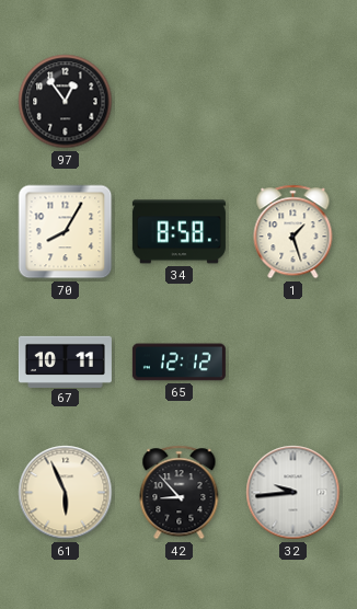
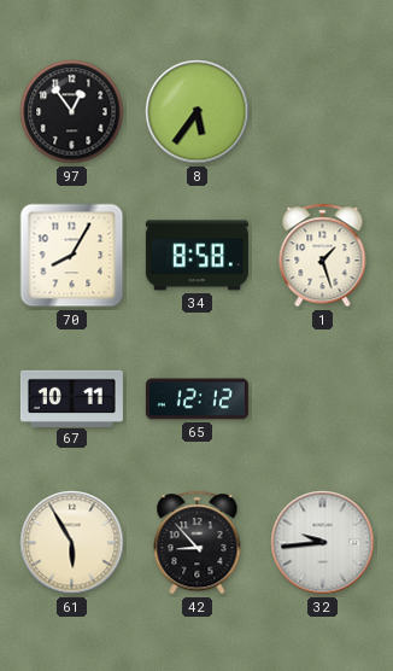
8: none -> 5:36 (198, 112)
61: 5:56 -> 5:55 (72, 543)
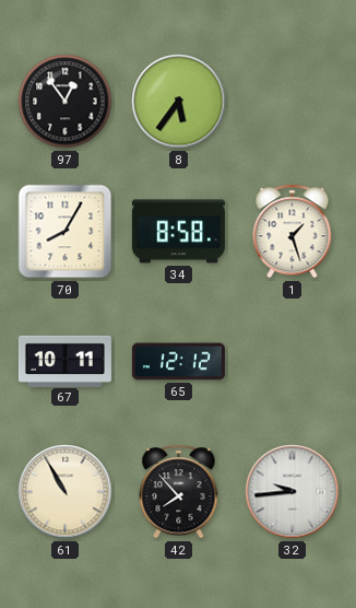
61: 5:55 -> 10:55 (66, 492)
42: 8:53 -> 7:53 (179, 492)
